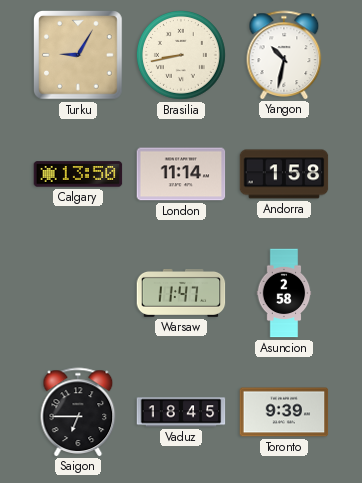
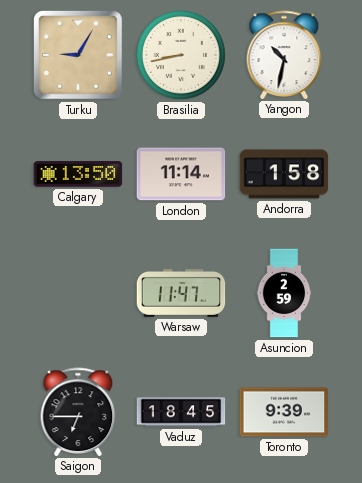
Asuncion: 2:58 -> 2:59 (284, 293)
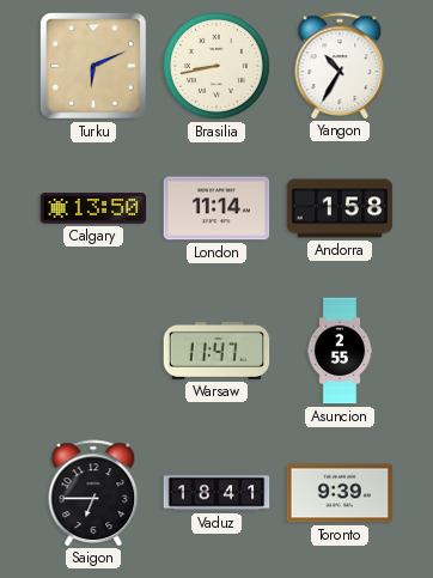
Turku: 9:05 -> 6:11 (94, 67)
Yangon: 10:32 -> 10:35 (340, 66)
Asuncion: 2:59 -> 2:55 (340, 351)
Vaduz: 18:45 -> 18:41 (216, 493)
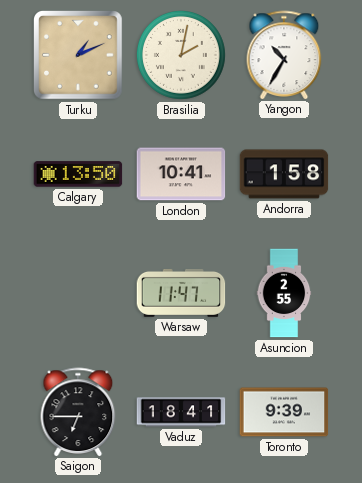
Turku: 6:11 -> 1:11 (79, 56)
Brasilia: 8:43 -> 2:02 (181, 55)
London: 11:14 -> 10:41 (181, 174)
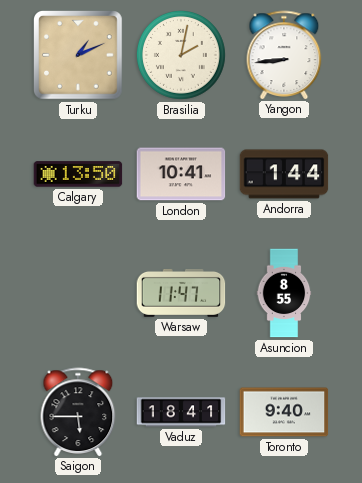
Yangon: 10:35 -> 8:44 (284, 55)
Andorra: 1:58 -> 1:44 (284, 174)
Asuncion: 2:55 -> 8:55 (284, 293)
Saigon: 6:45 -> 5:45 (78, 412)
Toronto: 9:39 -> 9:40 (284, 412)
